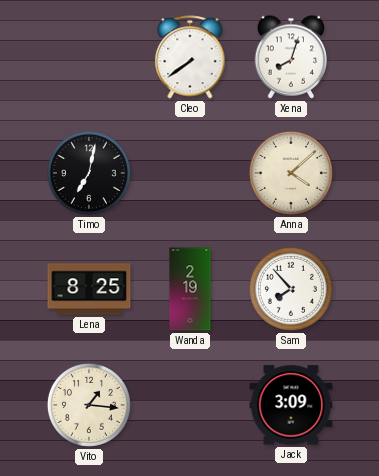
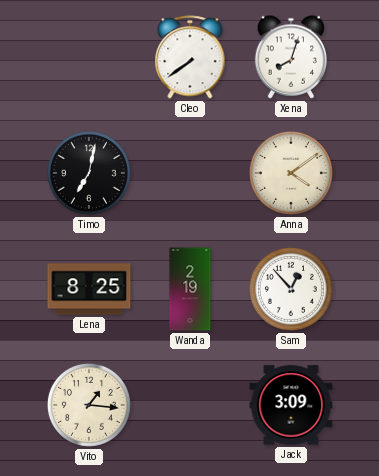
Anna: 4:08 -> 4:09 (291, 173)
Sam: 7:53 -> 12:53 (291, 289)
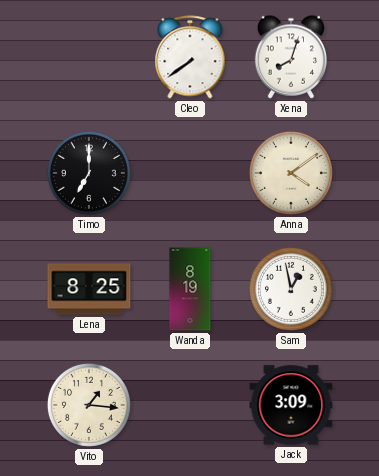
Timo: 7:02 -> 7:00 (89, 173)
Wanda: 2:19 -> 8:19 (190, 289)
Sam: 12:53 -> 12:58 (291, 289)
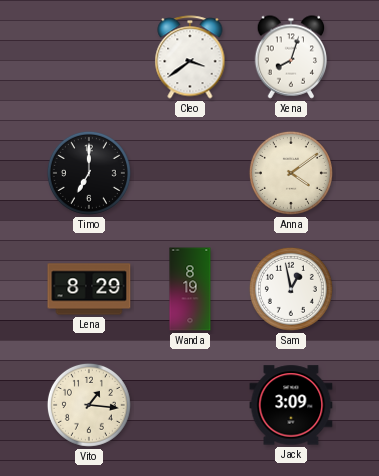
Cleo: 7:39 -> 3:39 (190, 57)
Lena: 8:25 -> 8:29 (89, 289)
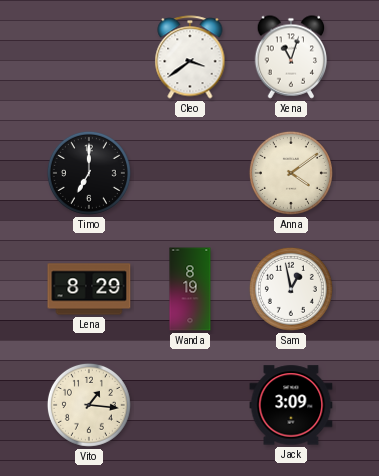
Xena: 8:03 -> 11:03 (291, 57)
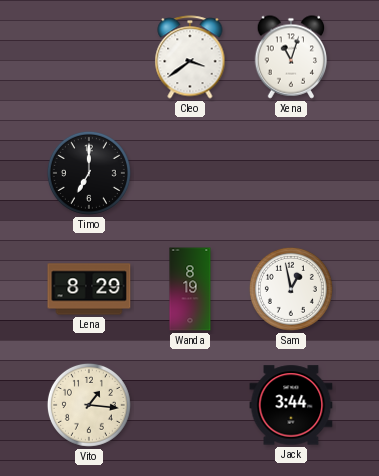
Anna: 4:09 -> none (291, 173)
Jack: 3:09 -> 3:44 (291, 405)
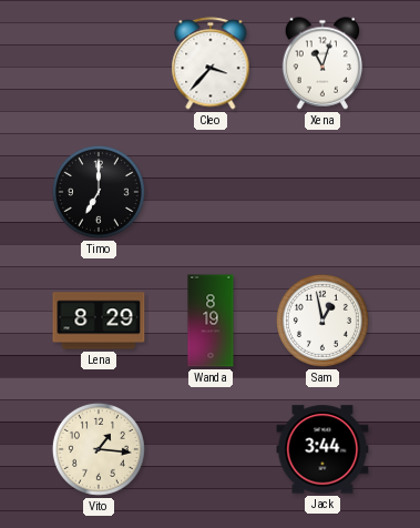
Cleo: 3:39 -> 3:37 (211, 63)
